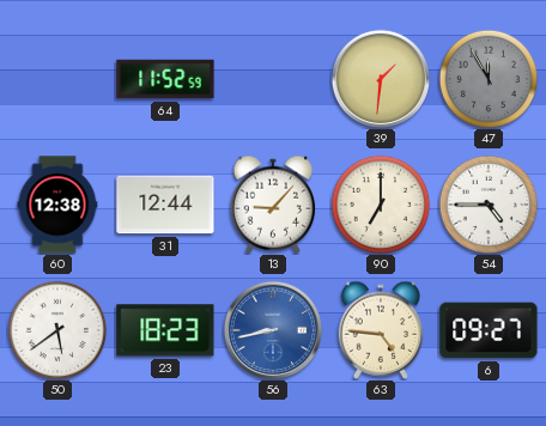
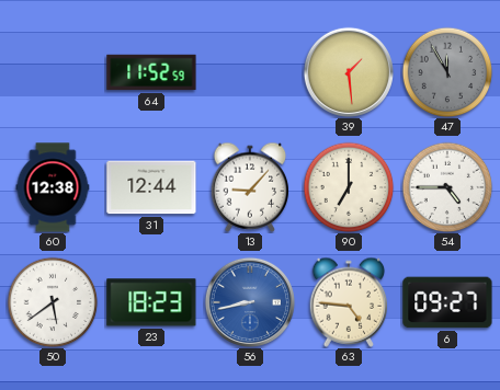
39: 1:31 -> 1:29 (349, 72)
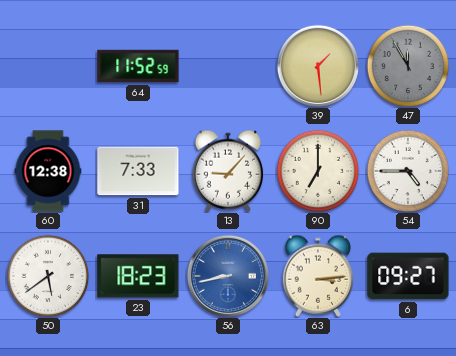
31: 12:44 -> 7:33 (138, 171)
63: 4:46 -> 3:14 (318, 276)
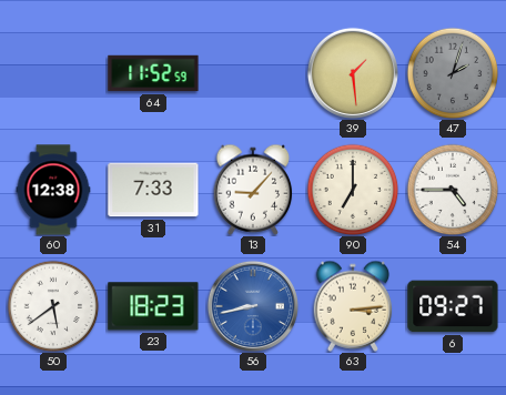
47: 11:55 -> 2:03 (453, 73)
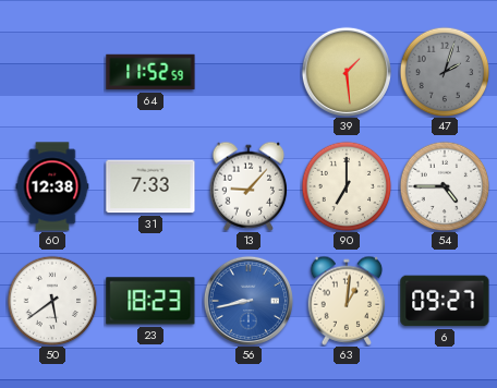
63: 3:14 -> 1:01 (347, 301)
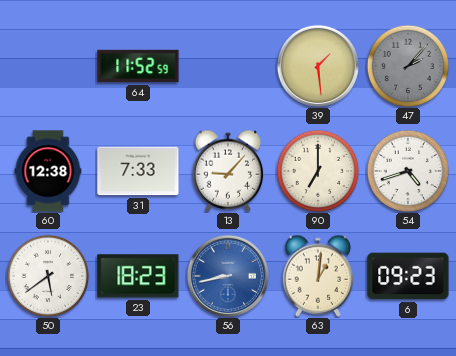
47: 2:03 -> 2:07 (408, 66)
54: 4:45 -> 4:42 (408, 171)
6: 09:27 -> 09:23 (408, 276)
